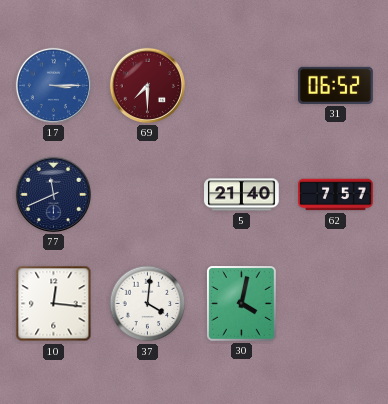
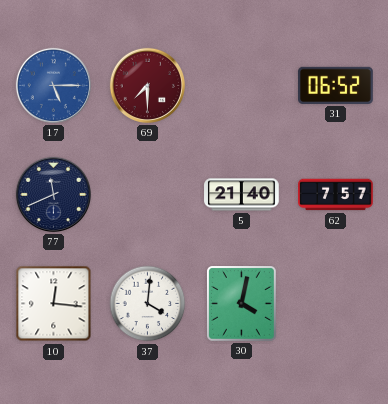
17: 3:15 -> 5:15 (53, 85)
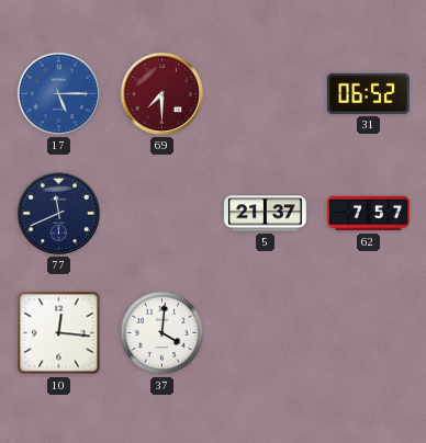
5: 21:40 -> 21:37 (266, 214)
30: 4:02 -> none (242, 304)
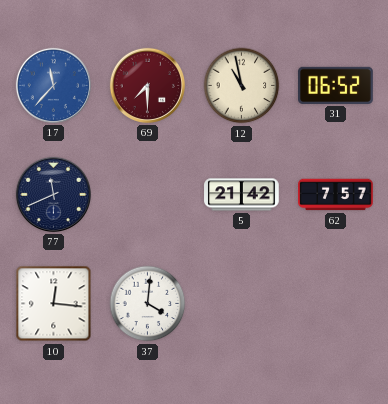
17: 5:15 -> 11:37 (53, 85)
12: none -> 10:58 (242, 86)
5: 21:37 -> 21:42 (242, 195)
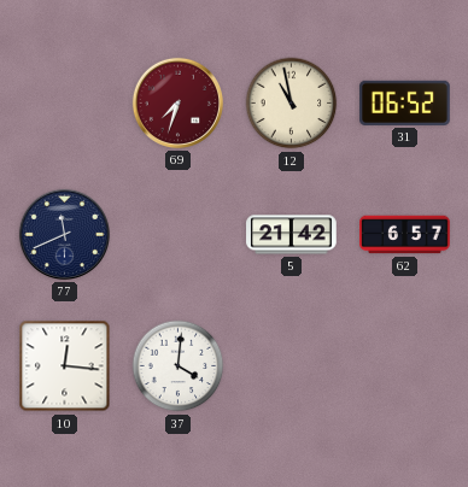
17: 11:37 -> none (53, 85)
69: 7:30 -> 7:33 (177, 102)
62: 7:57 -> 6:57 (405, 235)
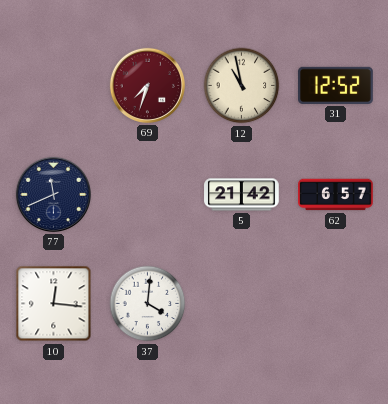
31: 06:52 -> 12:52 (336, 85)
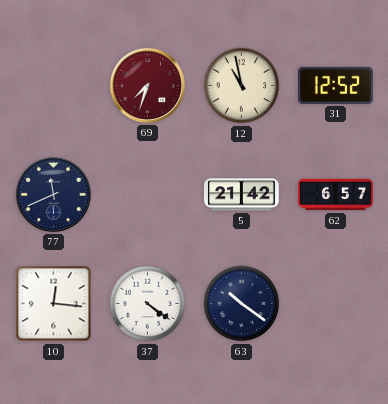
37: 4:01 -> 4:21 (148, 304)
63: none -> 10:21 (242, 304)
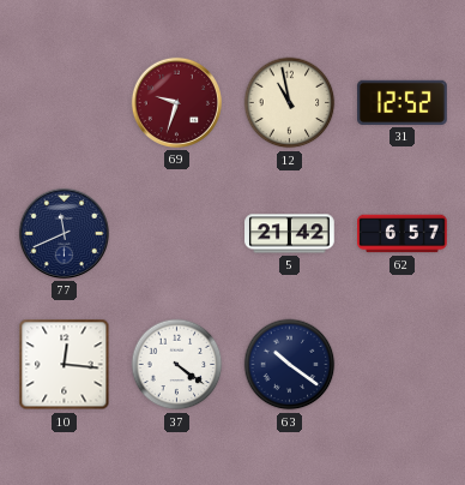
69: 7:33 -> 9:33 (176, 102)
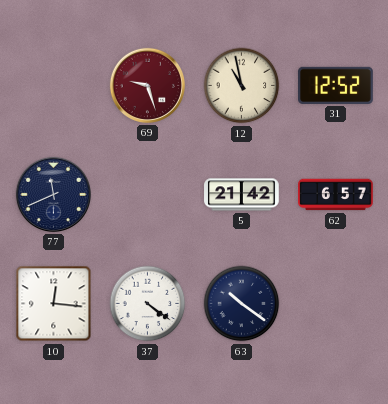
69: 9:33 -> 9:27 (147, 85)
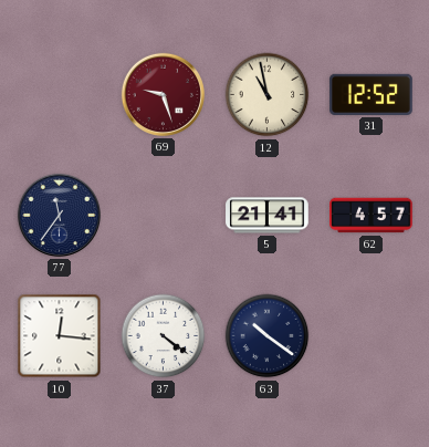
77: 11:41 -> 11:36 (59, 215)
5: 21:42 -> 21:41 (268, 216)
62: 6:57 -> 4:57 (372, 216)
